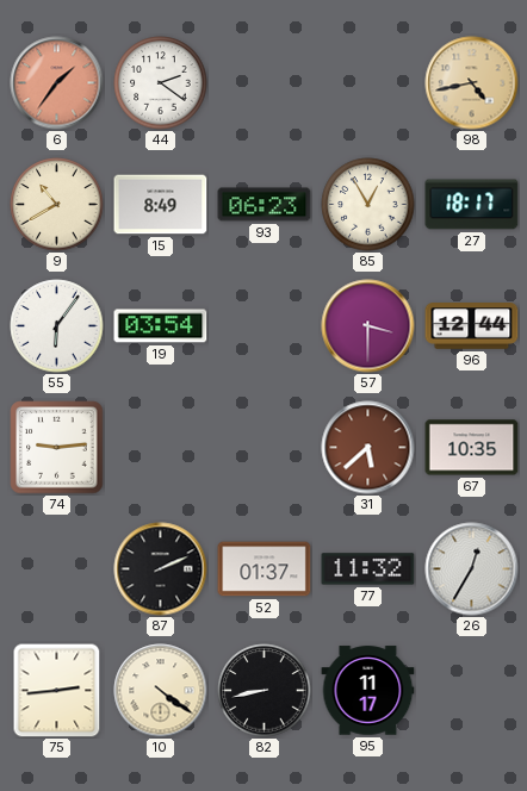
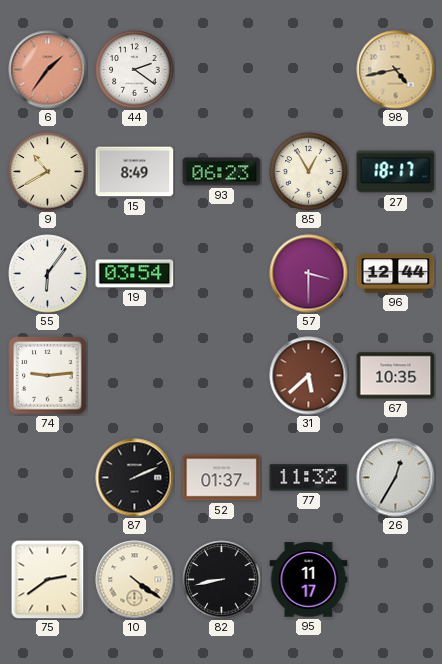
75: 2:44 -> 2:39 (48, 580)
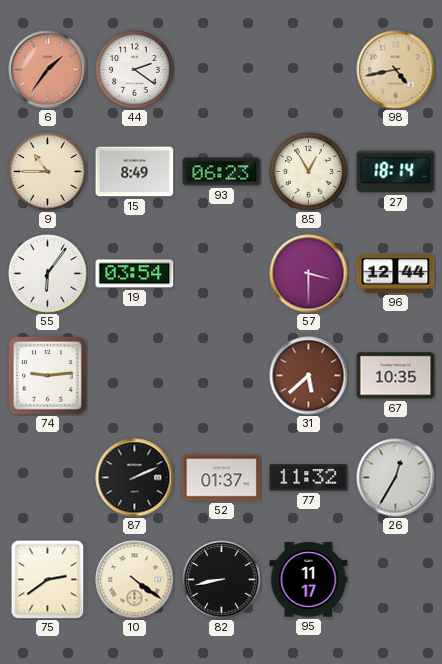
9: 10:40 -> 10:45 (48, 172)
27: 18:17 -> 18:14 (396, 172)
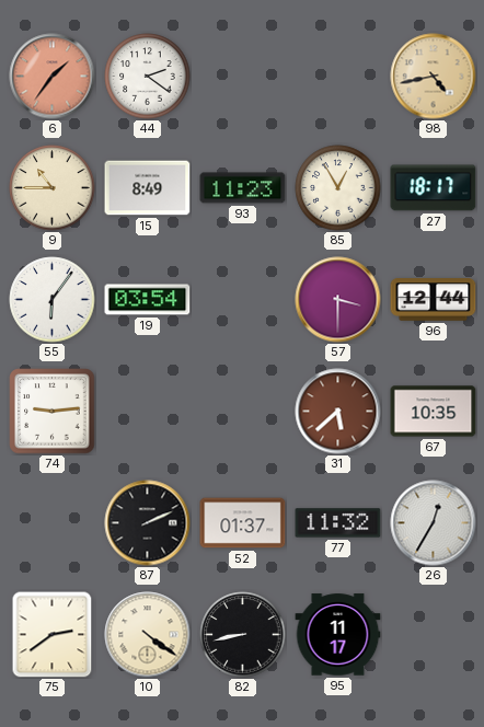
93: 06:23 -> 11:23 (243, 188)
27: 18:14 -> 18:17 (434, 188)
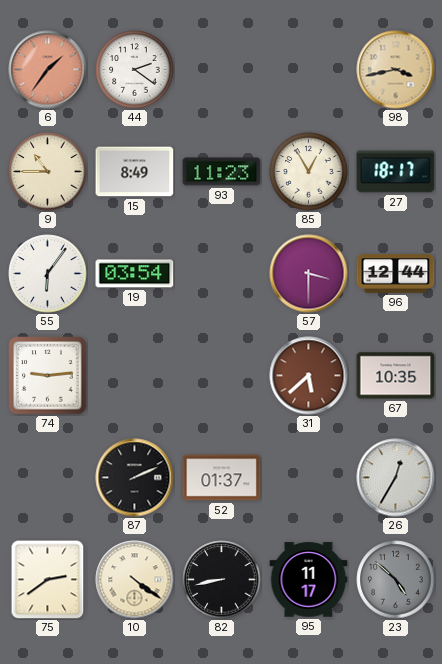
98: 4:43 -> 3:43 (396, 70)
77: 11:32 -> none (338, 523)
23: none -> 4:52 (396, 580)
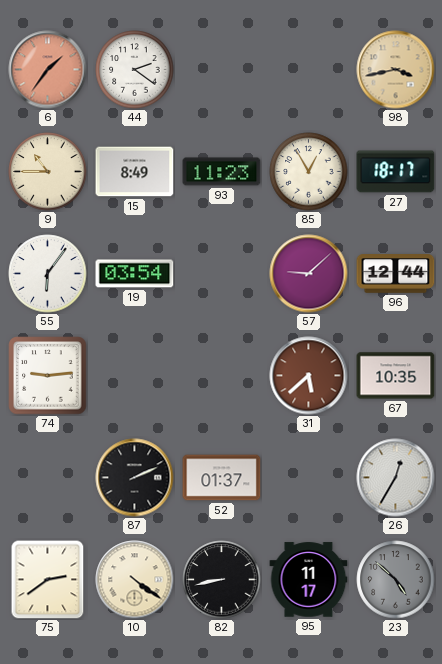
57: 3:30 -> 9:08 (309, 274)
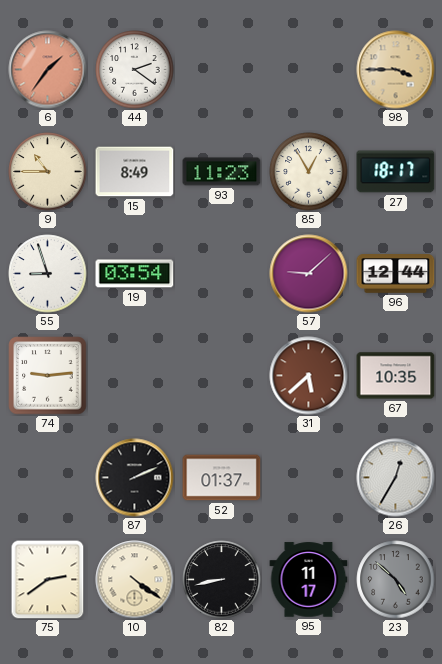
98: 3:43 -> 3:45 (396, 70)
55: 6:06 -> 8:57 (48, 274)
